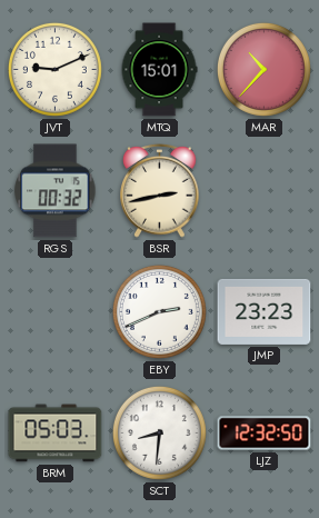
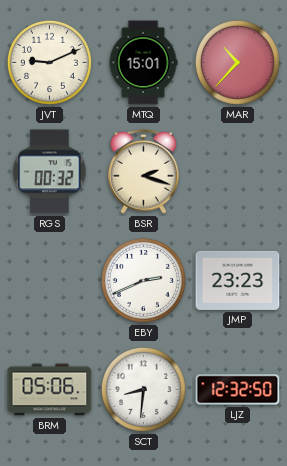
BSR: 2:43 -> 2:18 (144, 171)
BRM: 05:03 -> 05:06 (50, 390)
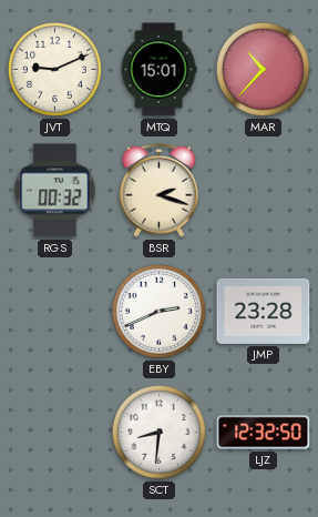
JMP: 23:23 -> 23:28 (264, 311)
BRM: 05:06 -> none (50, 390)
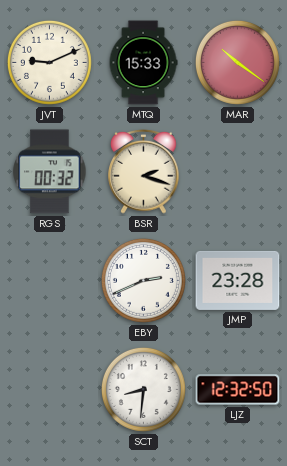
MTQ: 15:01 -> 15:33 (143, 63)
MAR: 10:37 -> 10:21 (237, 62)
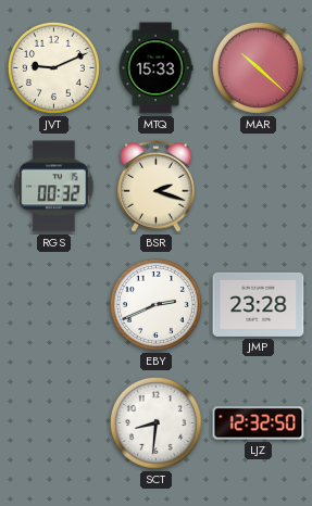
MAR: 10:21 -> 10:22 (258, 67)
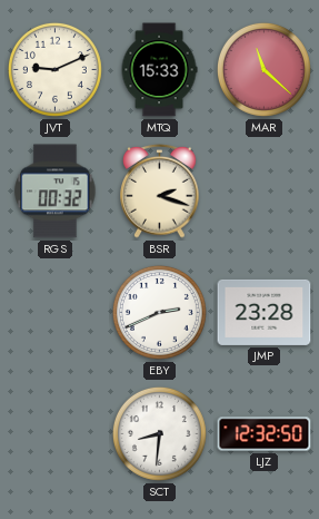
MAR: 10:22 -> 11:22 (263, 69)
